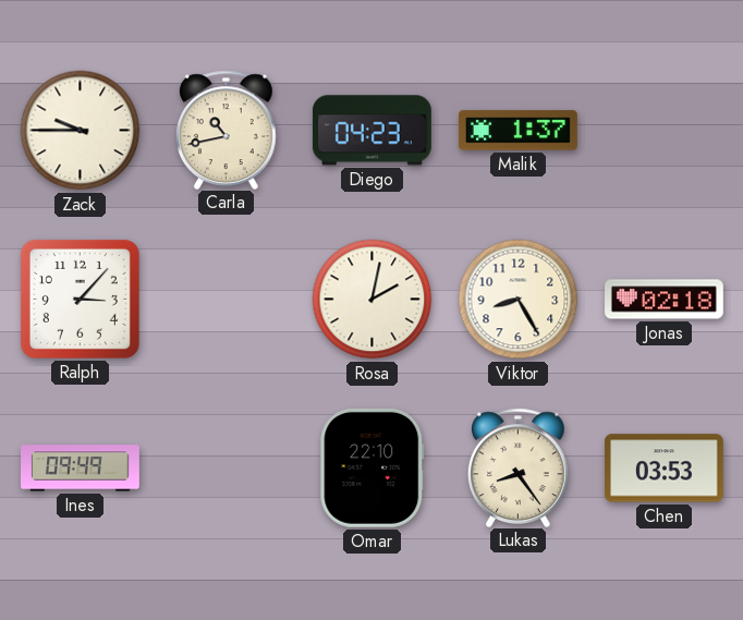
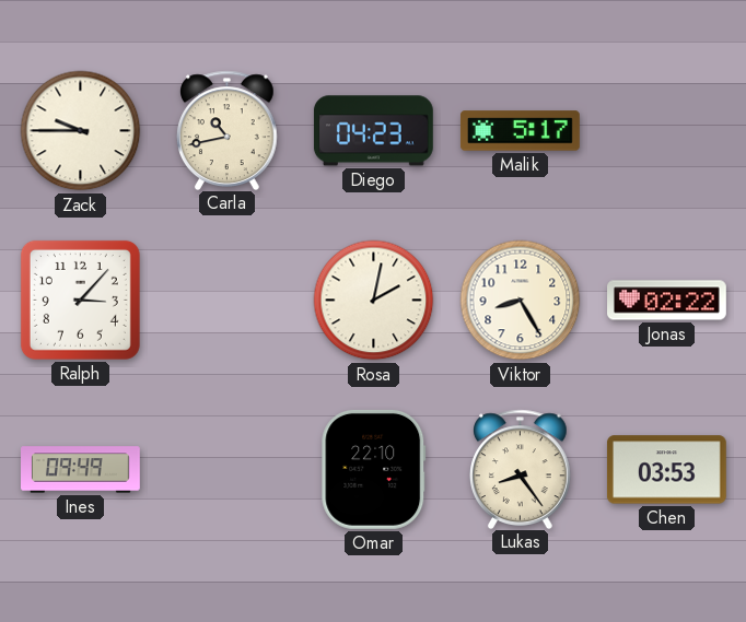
Malik: 1:37 -> 5:17 (520, 131)
Jonas: 02:18 -> 02:22 (667, 301)
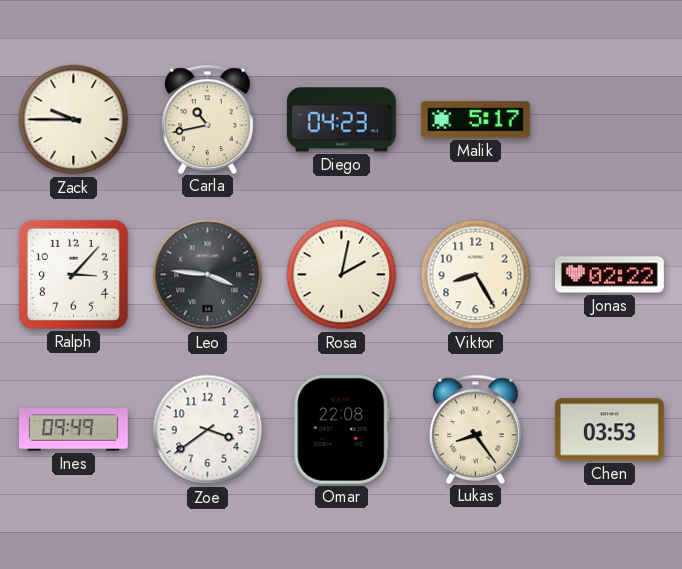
Leo: none -> 3:46 (208, 275)
Zoe: none -> 3:39 (208, 430)
Omar: 22:10 -> 22:08 (342, 429)
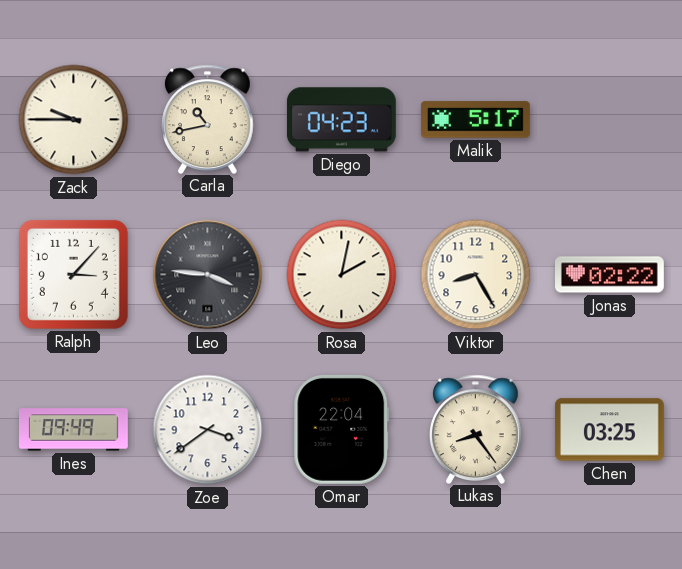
Omar: 22:08 -> 22:04 (342, 429)
Chen: 03:53 -> 03:25 (609, 430)
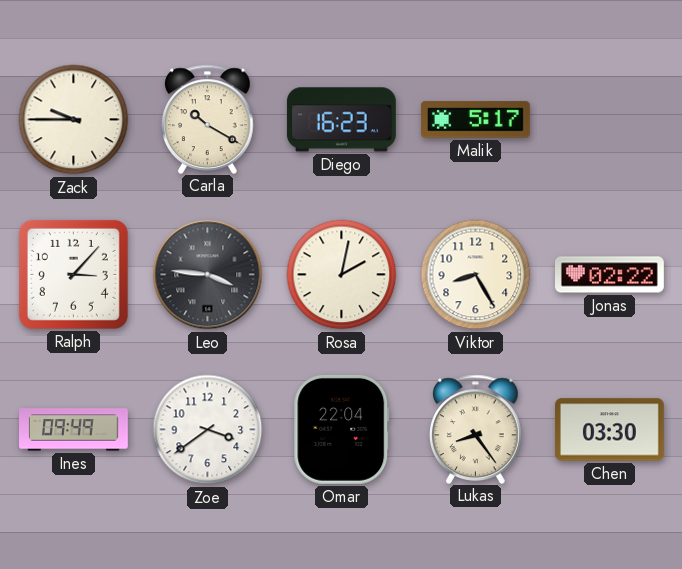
Carla: 10:43 -> 10:20 (208, 119)
Diego: 04:23 -> 16:23 (341, 120)
Chen: 03:25 -> 03:30 (609, 430)
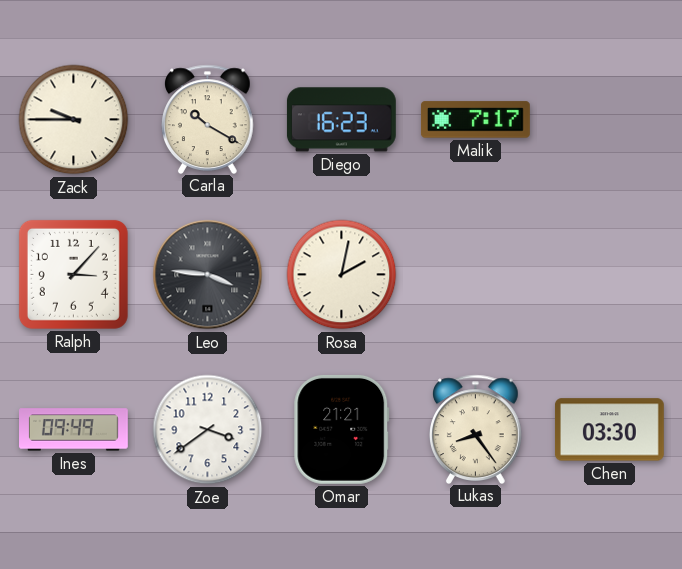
Malik: 5:17 -> 7:17 (475, 120)
Viktor: 8:25 -> none (476, 275)
Jonas: 02:22 -> none (610, 275)
Omar: 22:04 -> 21:21 (342, 429)
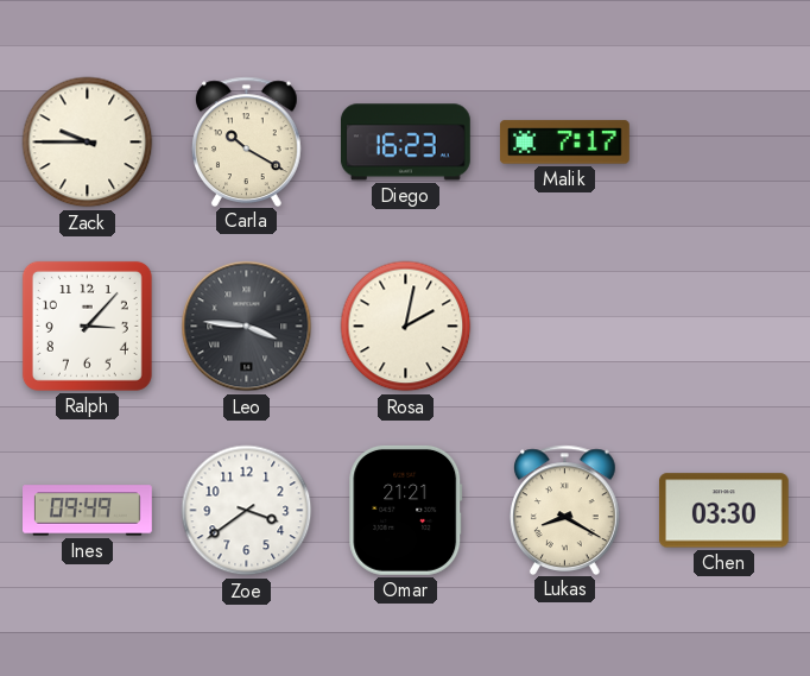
Lukas: 8:24 -> 8:20 (565, 510)
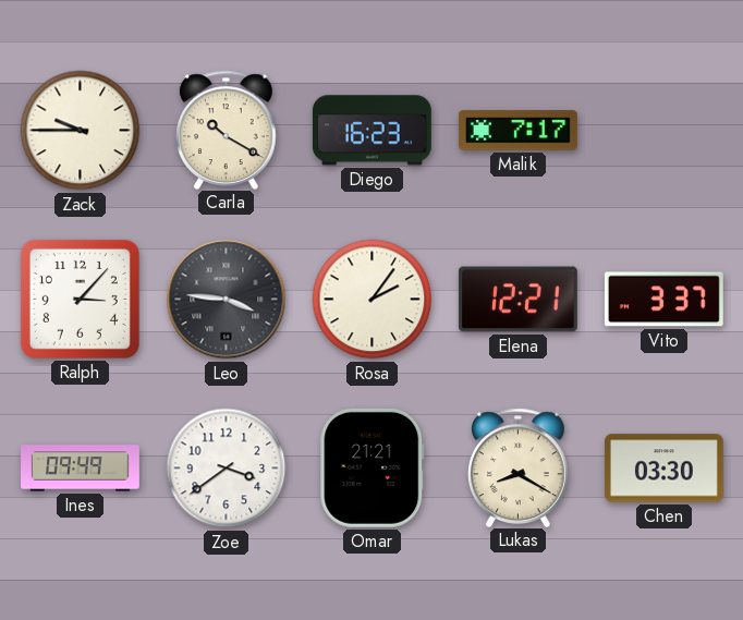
Rosa: 2:02 -> 2:06 (373, 300)
Elena: none -> 12:21 (517, 300)
Vito: none -> 3:37 (663, 300)
